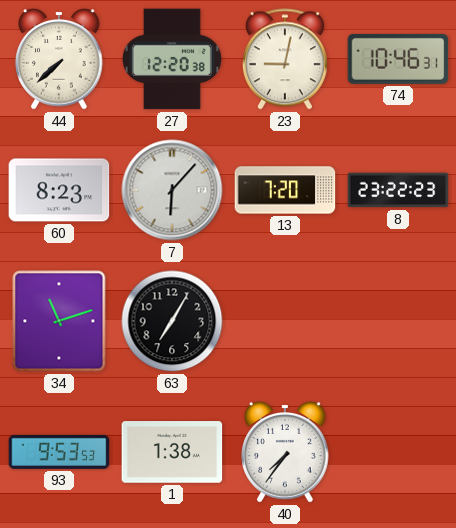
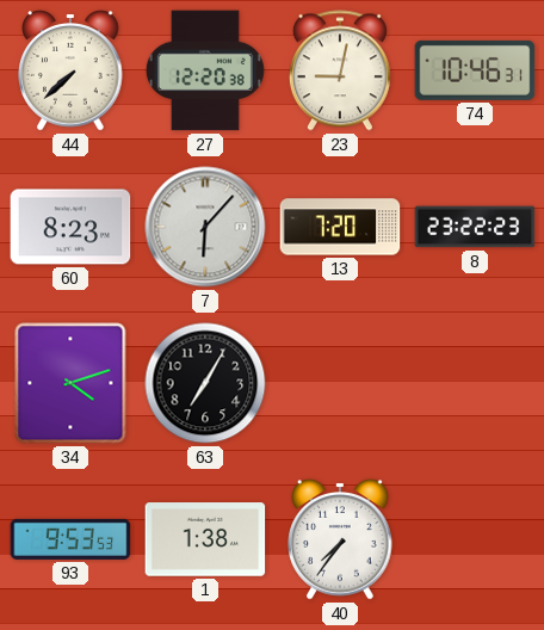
34: 11:12 -> 4:12 (70, 383)
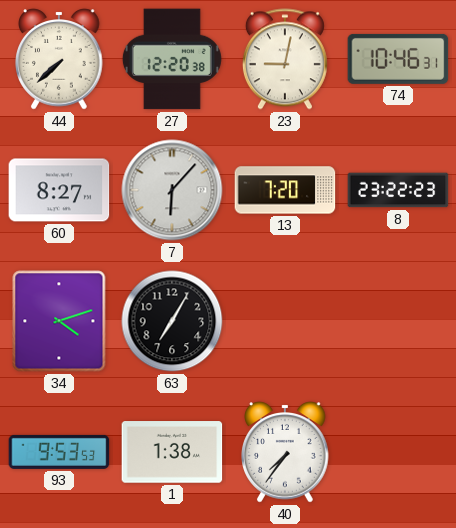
60: 8:23 -> 8:27 (59, 190)
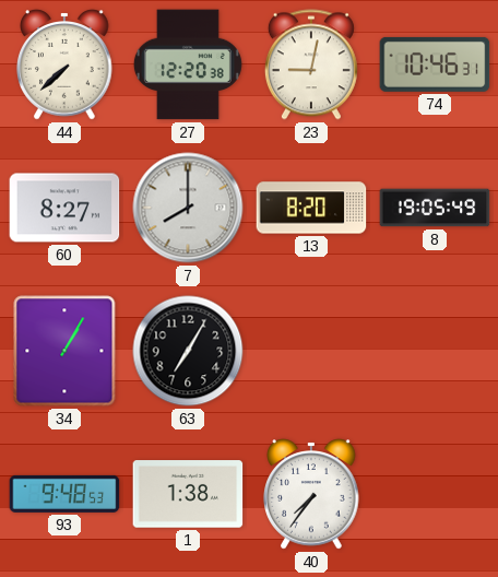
7: 6:07 -> 8:00 (188, 208)
13: 7:20 -> 8:20 (311, 208)
8: 23:22 -> 19:05 (435, 208)
34: 4:12 -> 1:05 (64, 351)
93: 9:53 -> 9:48 (64, 494)
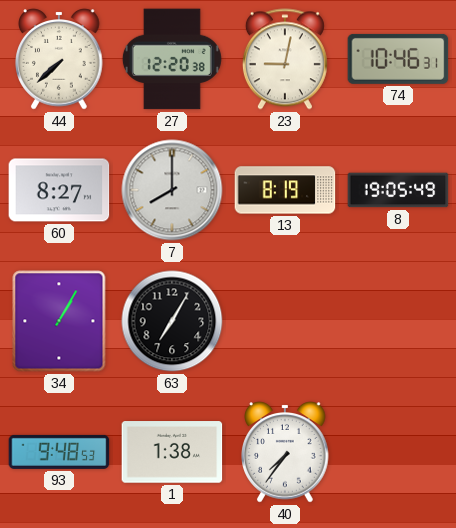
13: 8:20 -> 8:19 (285, 190)
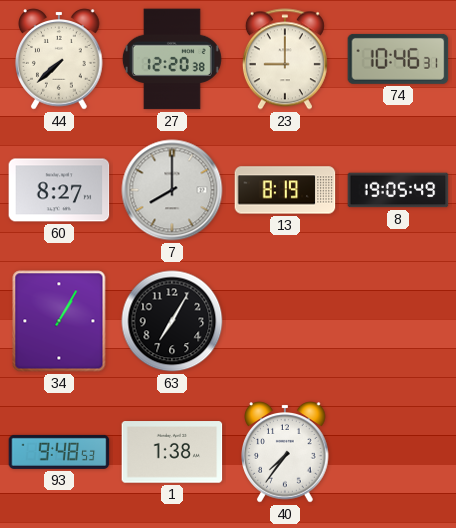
23: 9:02 -> 9:00 (285, 59)
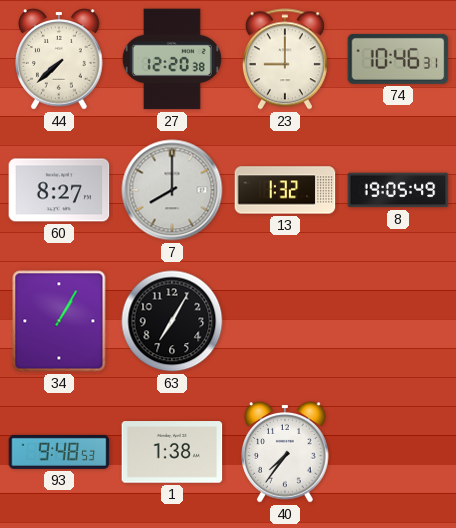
13: 8:19 -> 1:32 (285, 190)
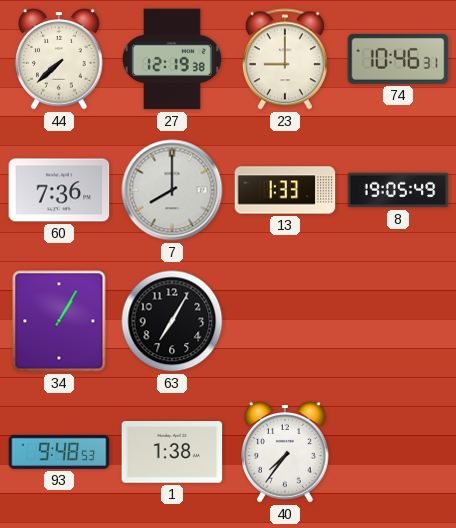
27: 12:20 -> 12:19 (172, 59)
60: 8:27 -> 7:36 (59, 190)
13: 1:32 -> 1:33 (285, 190)
